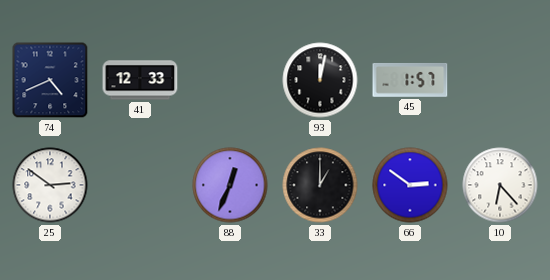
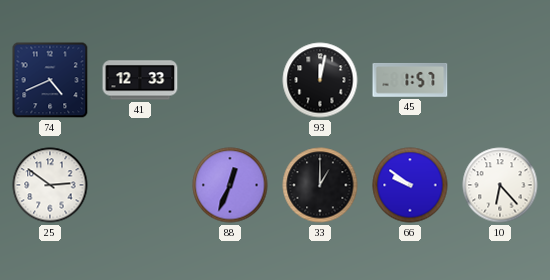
66: 2:51 -> 9:51 (410, 185)
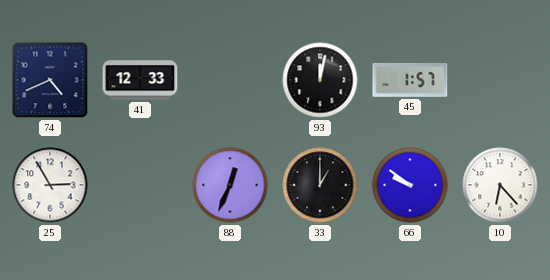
25: 2:51 -> 2:55 (50, 185)
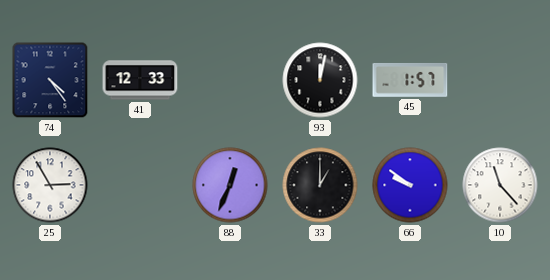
74: 4:41 -> 4:24 (50, 80)
10: 6:23 -> 11:23 (500, 185)
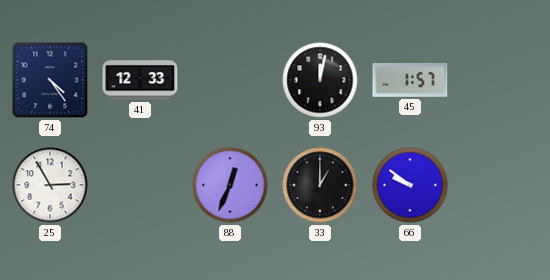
10: 11:23 -> none (500, 185)
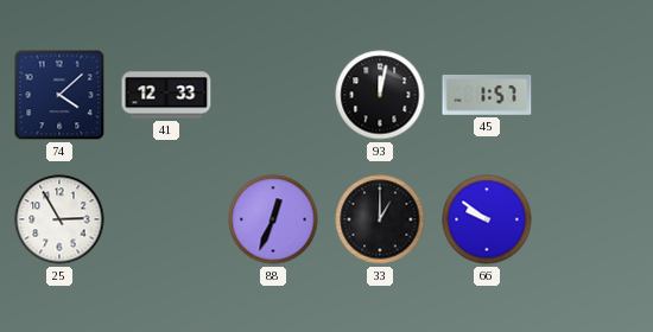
74: 4:24 -> 4:08 (59, 95)
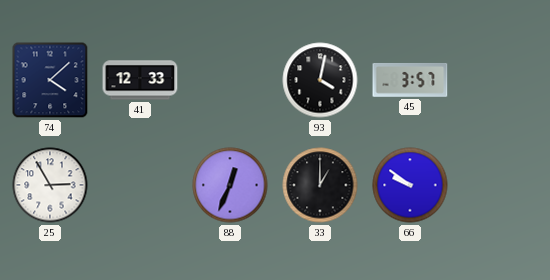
93: 12:02 -> 4:02 (320, 80)
45: 1:57 -> 3:57 (410, 80)
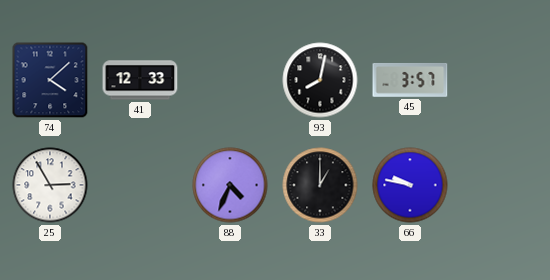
93: 4:02 -> 8:02 (320, 80)
88: 12:34 -> 4:34 (230, 185)
66: 9:51 -> 9:47 (410, 185)
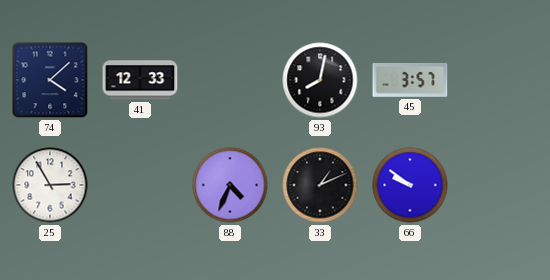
33: 1:00 -> 1:11 (320, 185)
66: 9:47 -> 9:51 (410, 185)
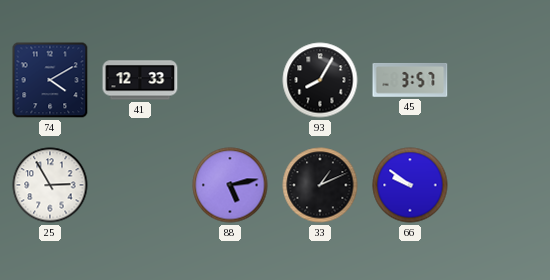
74: 4:08 -> 4:10 (50, 80)
93: 8:02 -> 8:05 (320, 80)
88: 4:34 -> 5:13 (230, 185)
